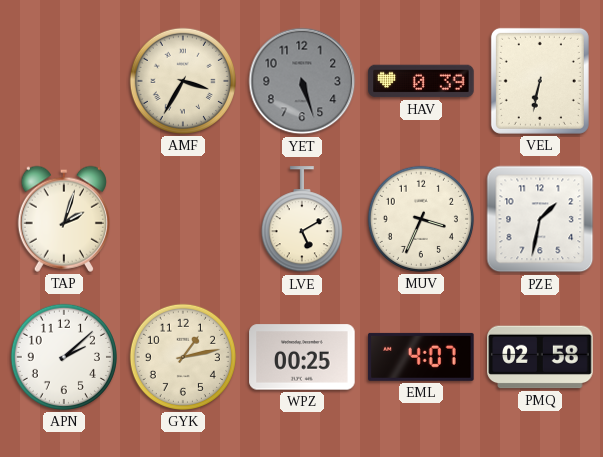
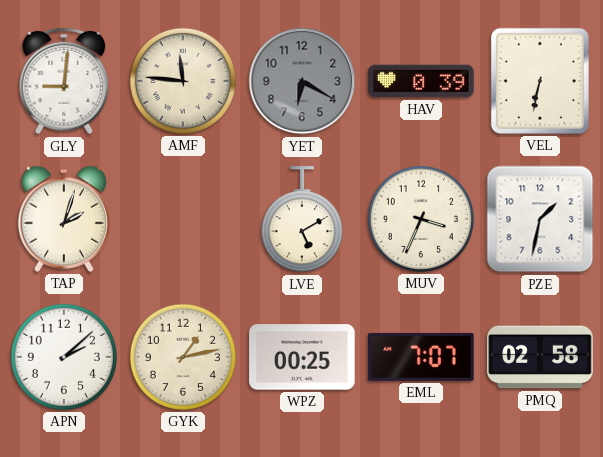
GLY: none -> 9:01 (64, 81)
AMF: 3:35 -> 11:46 (183, 81)
YET: 5:27 -> 6:20 (302, 81)
EML: 4:07 -> 7:07 (421, 357)
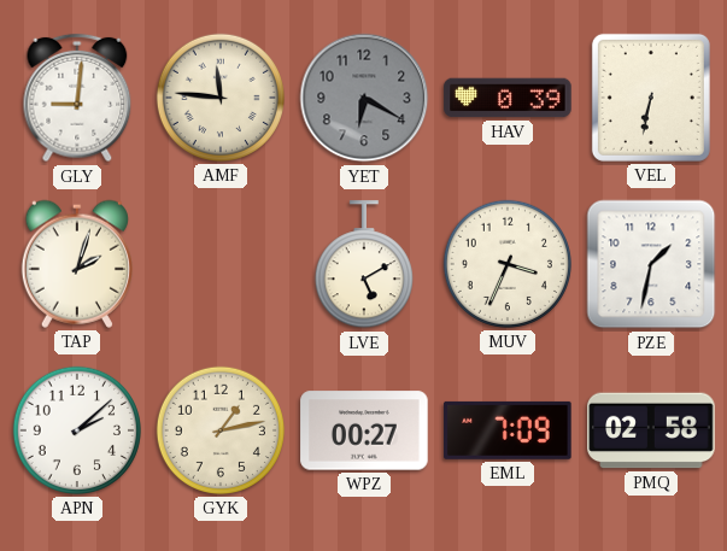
WPZ: 00:25 -> 00:27 (364, 430)
EML: 7:07 -> 7:09 (508, 430)
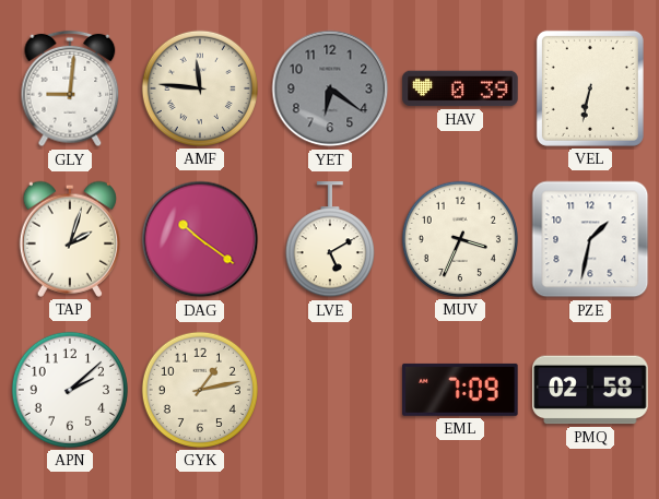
YET: 6:20 -> 6:21 (330, 88)
DAG: none -> 10:21 (200, 239)
WPZ: 00:27 -> none (364, 430)
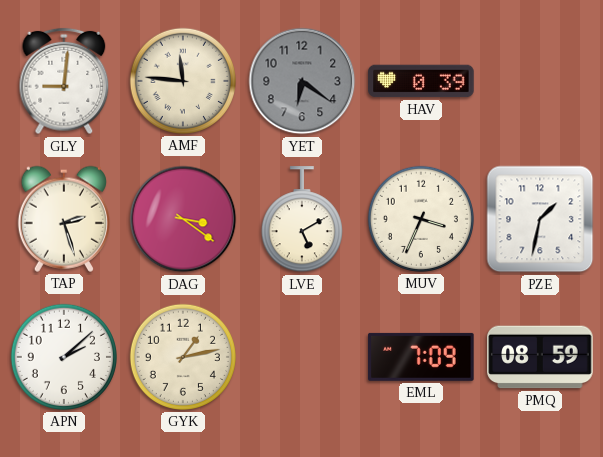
VEL: 6:32 -> none (590, 88)
TAP: 2:03 -> 2:27 (64, 219)
DAG: 10:21 -> 3:21 (183, 219)
PMQ: 02:58 -> 08:59 (540, 357)
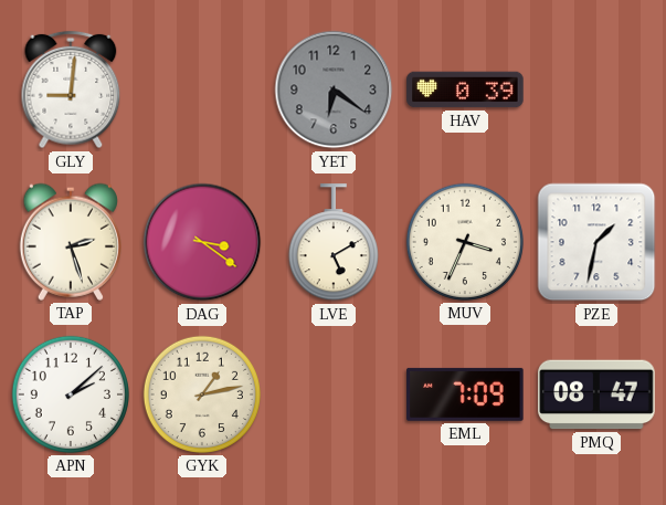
AMF: 11:46 -> none (183, 81)
PMQ: 08:59 -> 08:47 (596, 394)
